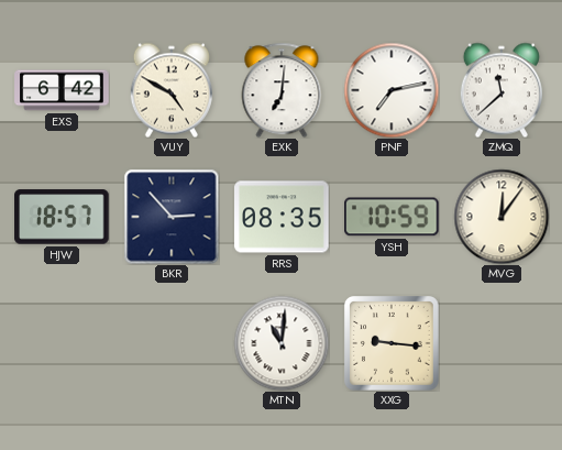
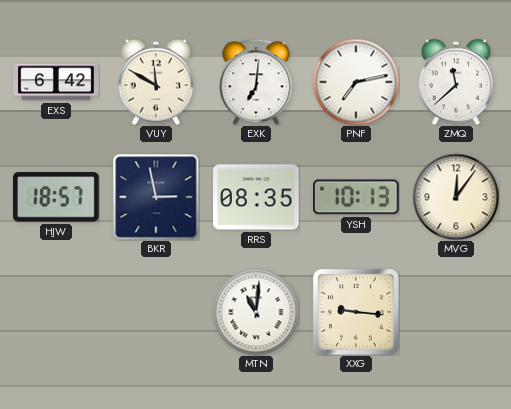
VUY: 4:50 -> 11:50 (156, 82)
BKR: 2:53 -> 2:58 (156, 197)
YSH: 10:59 -> 10:13 (357, 197)
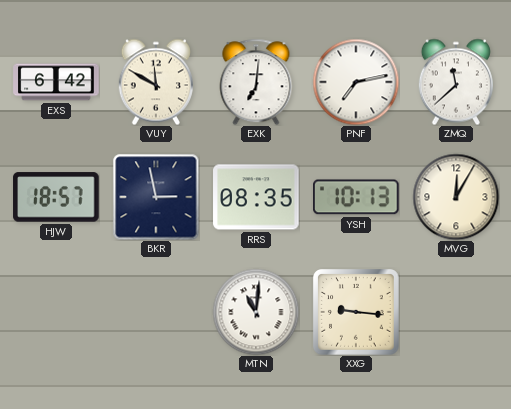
MVG: 12:06 -> 12:05 (456, 197)
